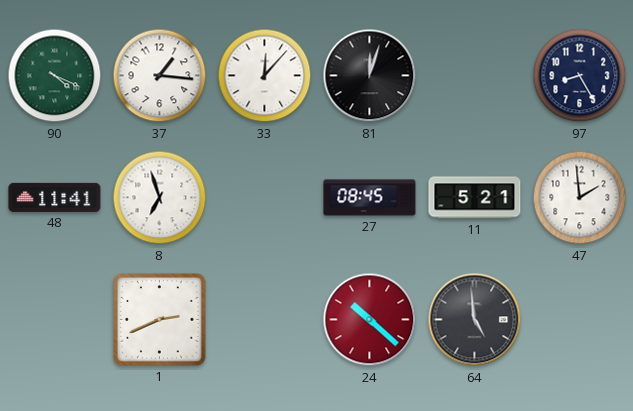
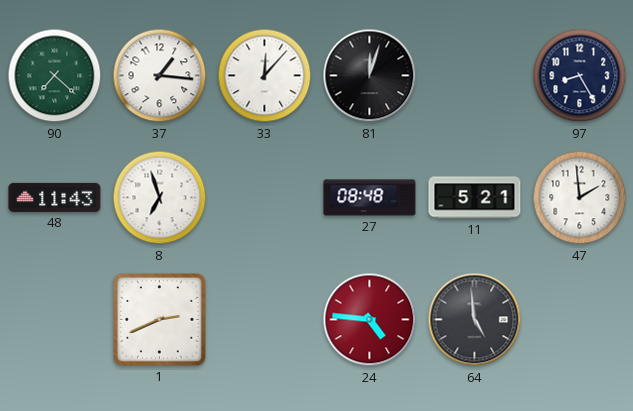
90: 4:19 -> 7:22 (55, 76)
48: 11:41 -> 11:43 (55, 197)
27: 08:45 -> 08:48 (370, 198)
24: 10:22 -> 4:46 (370, 320)
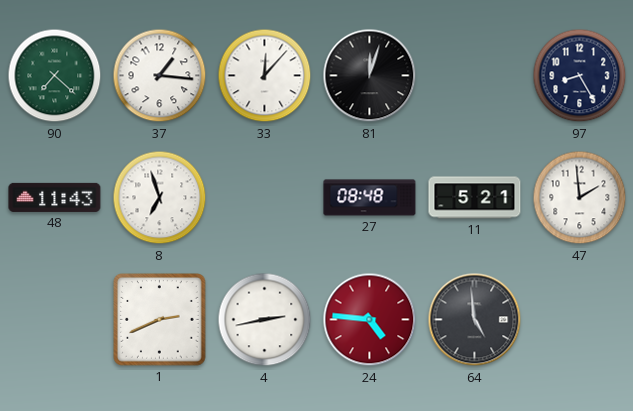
4: none -> 2:43 (265, 320)
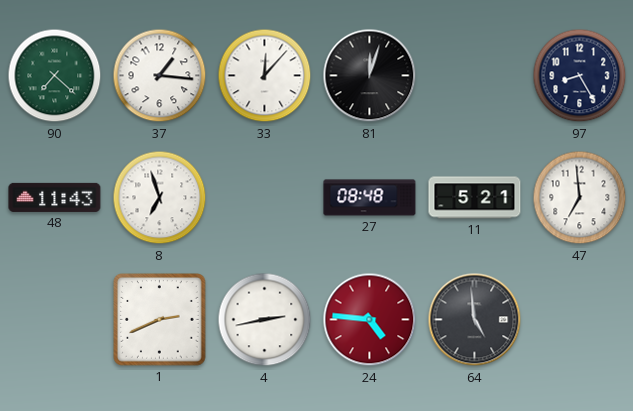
47: 1:59 -> 6:59 (580, 198)
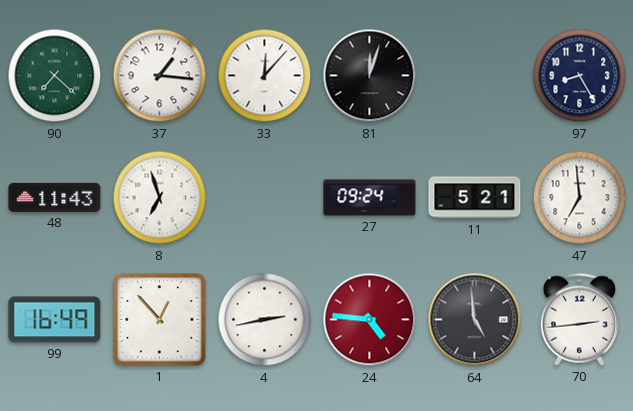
27: 08:48 -> 09:24 (370, 198)
99: none -> 16:49 (55, 320)
1: 2:41 -> 12:53 (160, 320)
70: none -> 2:44 (579, 319)
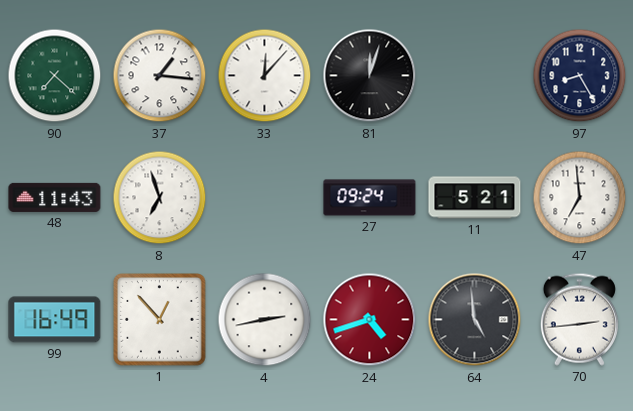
24: 4:46 -> 4:42 (370, 320)
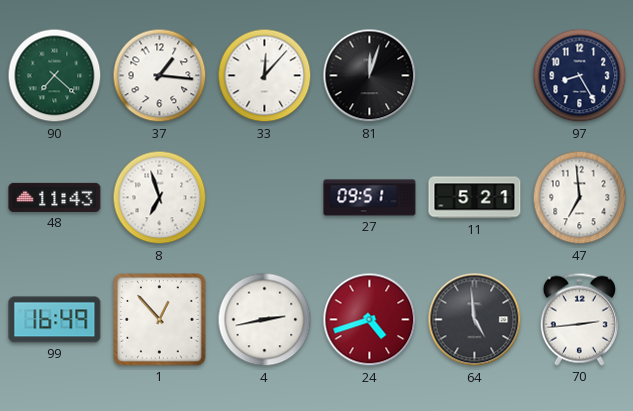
27: 09:24 -> 09:51 (370, 198)
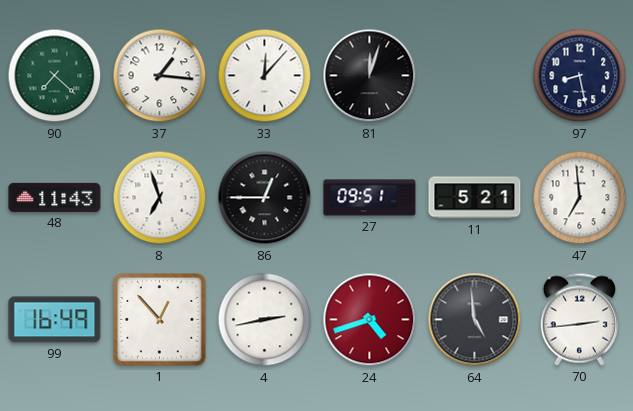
97: 8:25 -> 8:28 (580, 76)
86: none -> 12:45 (265, 198)
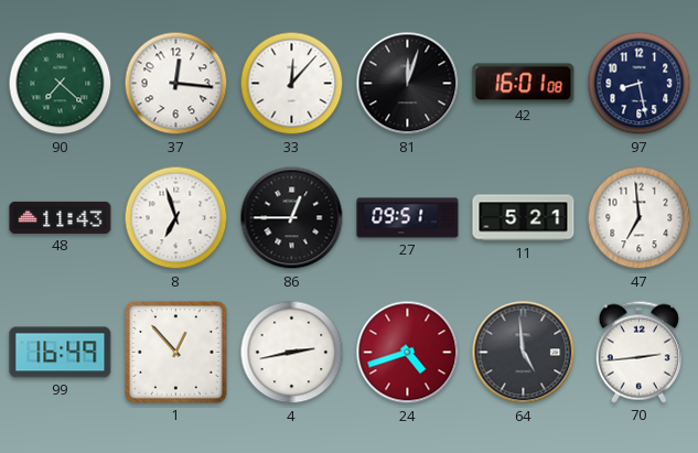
37: 1:16 -> 12:16 (176, 84)
42: none -> 16:01 (524, 84)
